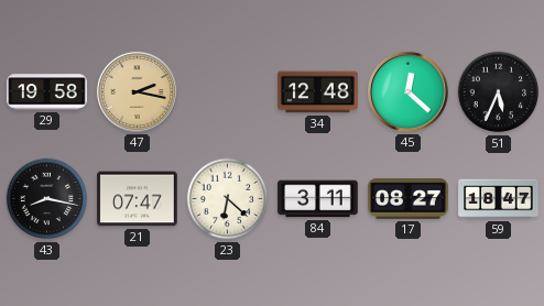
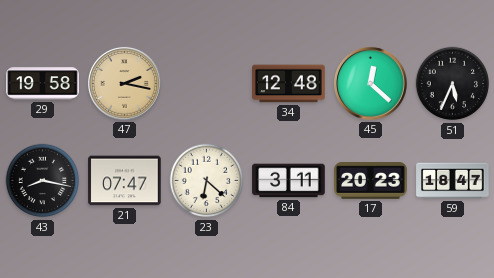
17: 08:27 -> 20:23 (371, 181)
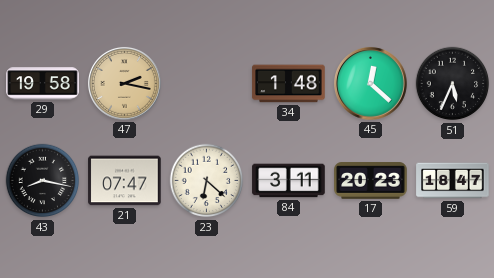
34: 12:48 -> 1:48 (289, 84)
